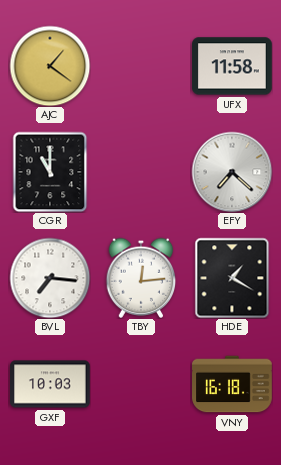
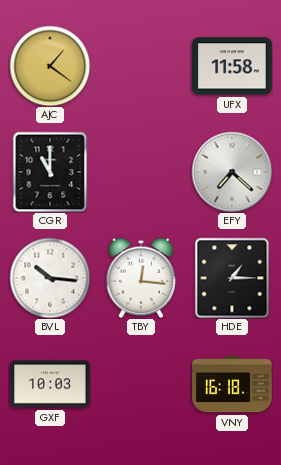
BVL: 7:16 -> 10:16 (50, 278)
TBY: 12:14 -> 12:16 (141, 278)
HDE: 1:20 -> 1:15 (232, 278)
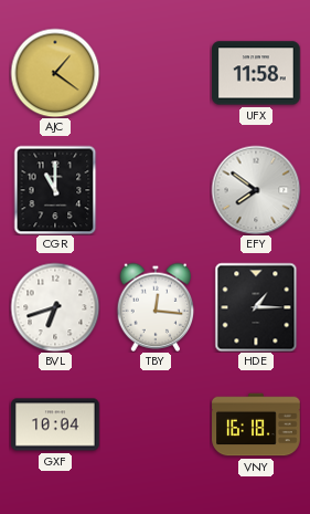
EFY: 7:22 -> 7:51 (256, 190)
BVL: 10:16 -> 6:42 (55, 307)
GXF: 10:03 -> 10:04 (55, 424)
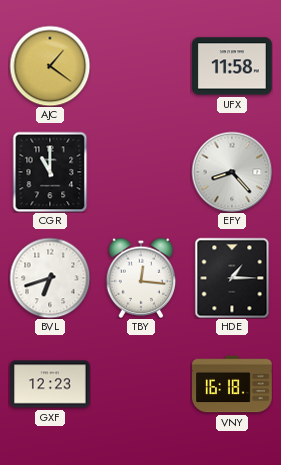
EFY: 7:51 -> 8:23 (232, 172)
GXF: 10:04 -> 12:23 (50, 384)
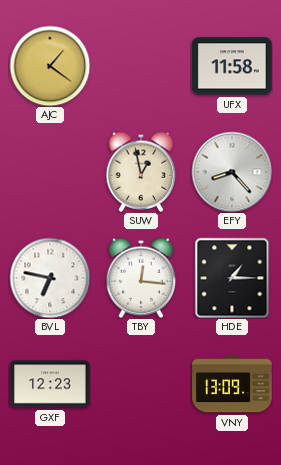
CGR: 11:00 -> none (50, 172)
SUW: none -> 12:58 (141, 172)
BVL: 6:42 -> 6:47 (50, 278)
VNY: 16:18 -> 13:09 (232, 384)
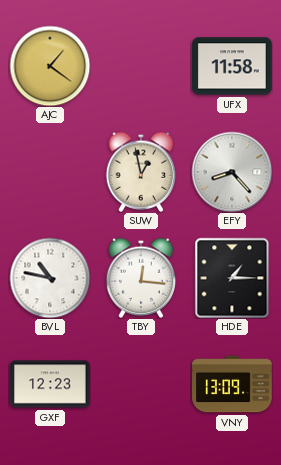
BVL: 6:47 -> 10:47 (50, 278)
